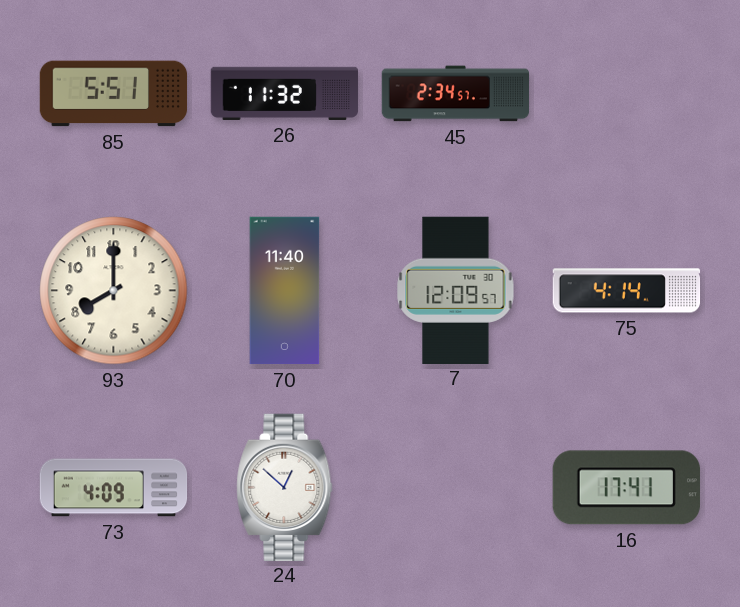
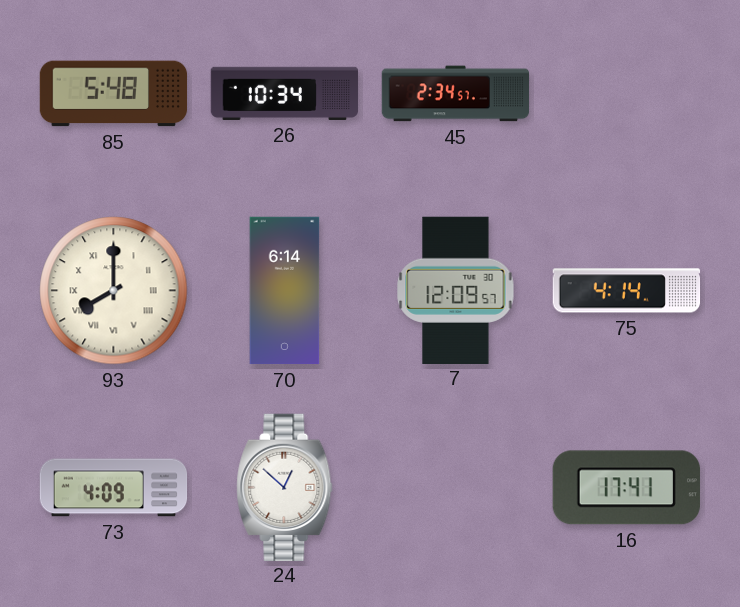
85: 5:51 -> 5:48 (114, 94)
26: 11:32 -> 10:34 (285, 93)
93 numerals: Arabic -> Roman (114, 291)
70: 11:40 -> 6:14 (285, 291)
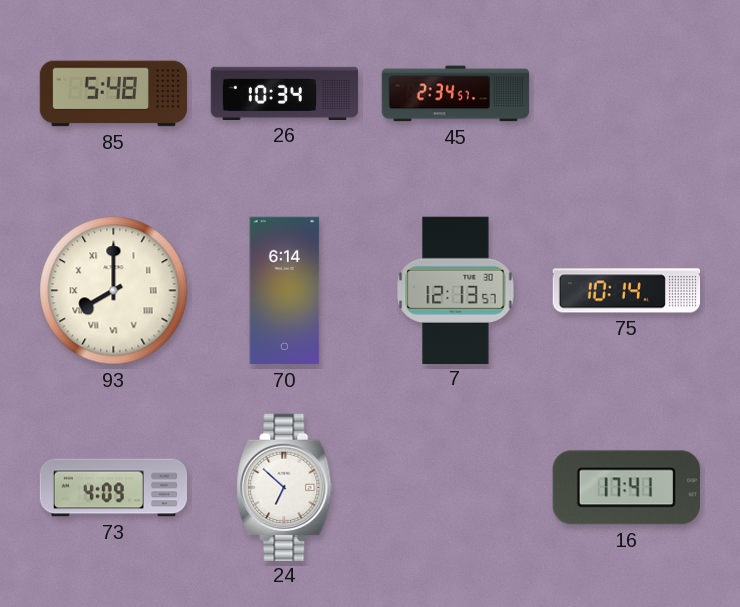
7: 12:09 -> 12:13 (456, 290)
75: 4:14 -> 10:14 (627, 291)
24: 12:52 -> 6:52 (285, 487)
